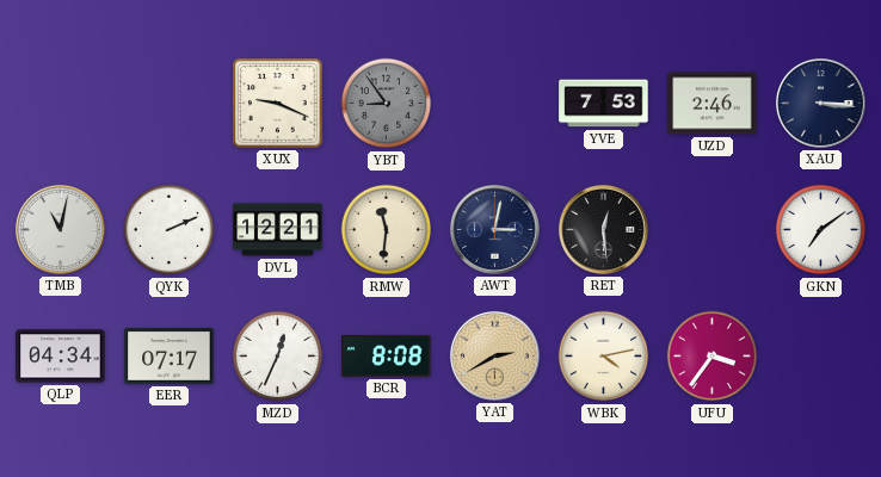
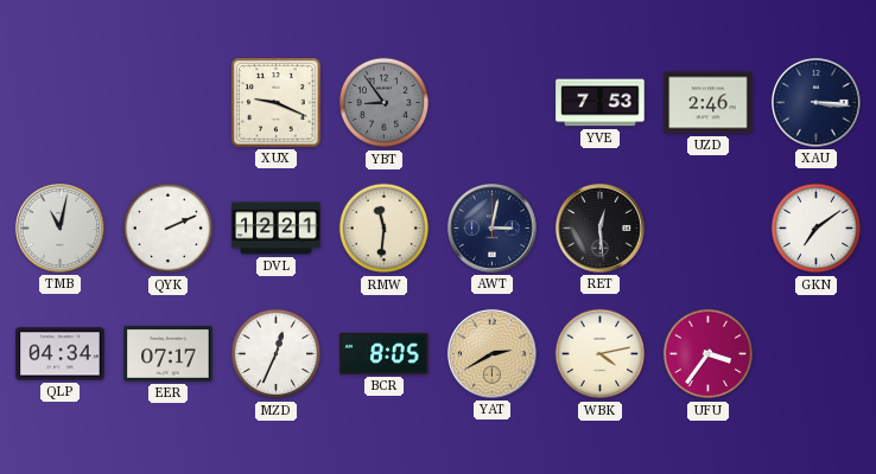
BCR: 8:08 -> 8:05 (385, 353)
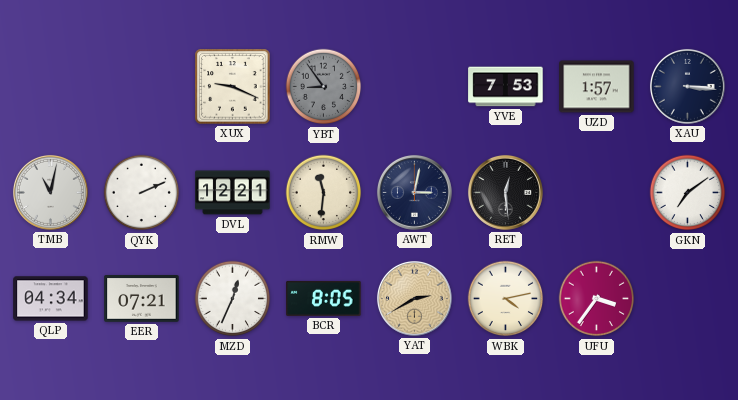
UZD: 2:46 -> 1:57 (597, 87)
EER: 07:17 -> 07:21 (142, 299)
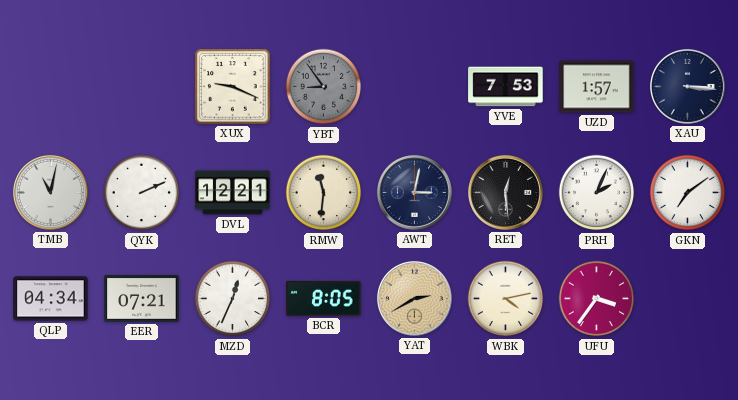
PRH: none -> 2:04 (597, 193)
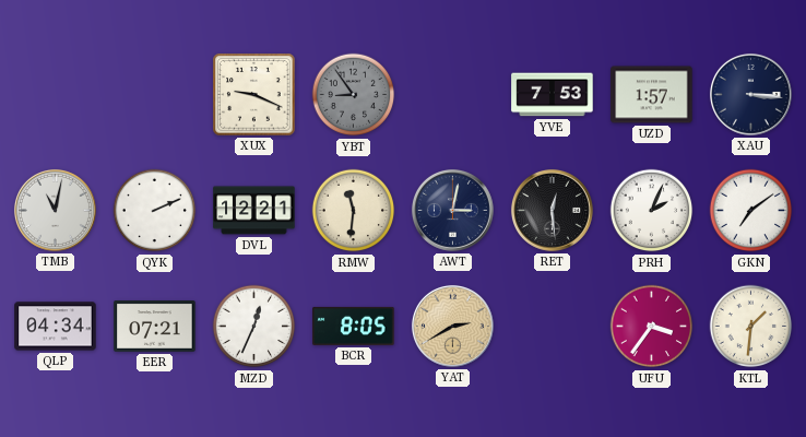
WBK: 4:13 -> none (506, 299)
KTL: none -> 1:31 (751, 327)
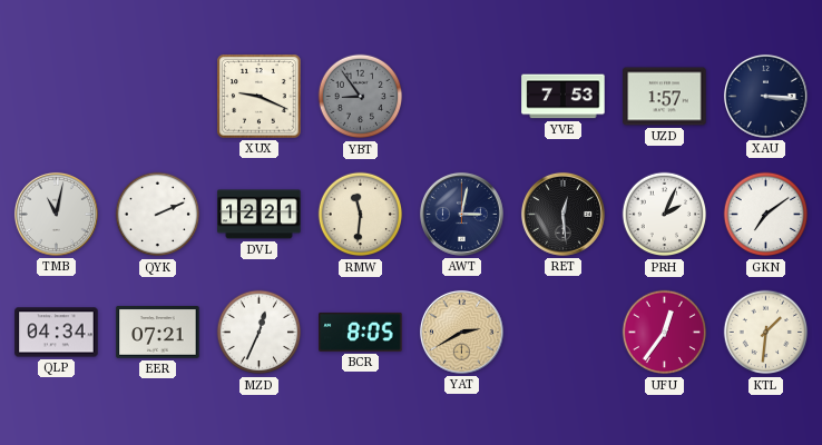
UFU: 3:36 -> 12:36 (665, 333)
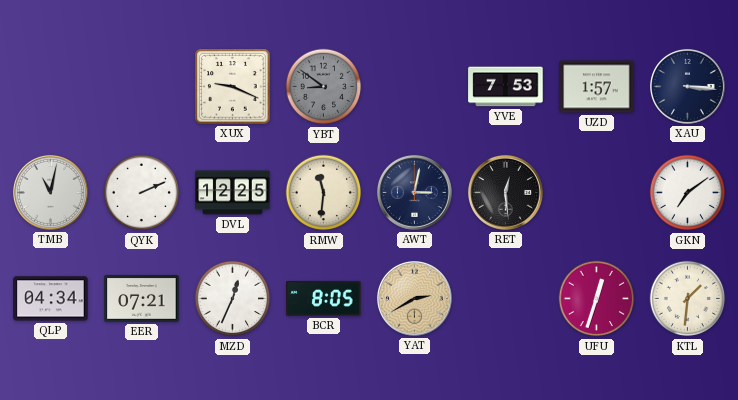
YBT: 8:54 -> 8:51 (324, 87)
DVL: 12:21 -> 12:25 (233, 193)
PRH: 2:04 -> none (665, 215)
UFU: 12:36 -> 12:33 (597, 299)
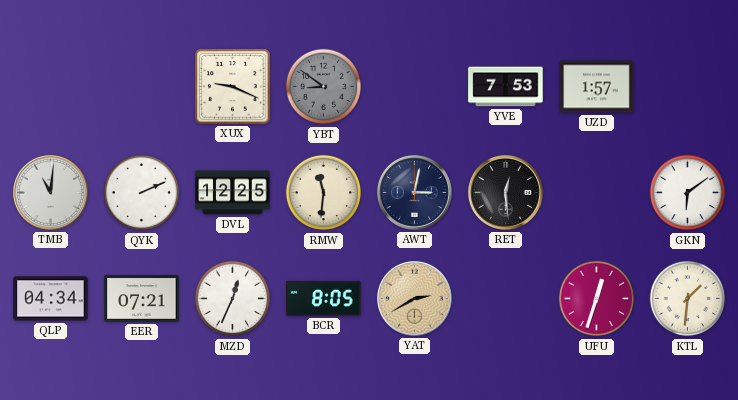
XAU: 3:16 -> none (687, 86)
TMB: 11:02 -> 11:01 (50, 192)
GKN: 7:09 -> 6:09 (688, 193)
